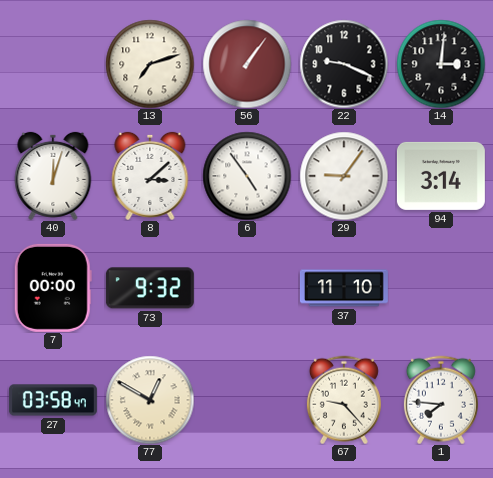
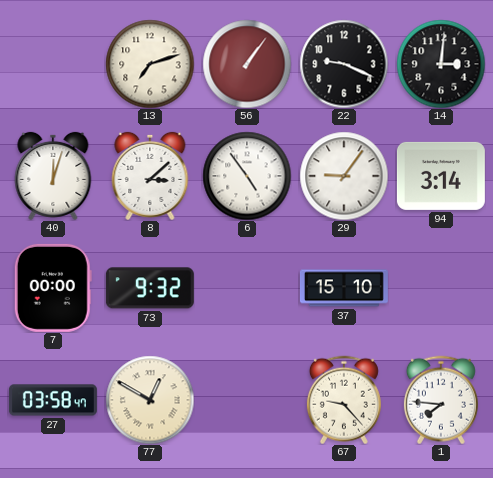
37: 11:10 -> 15:10 (344, 288)
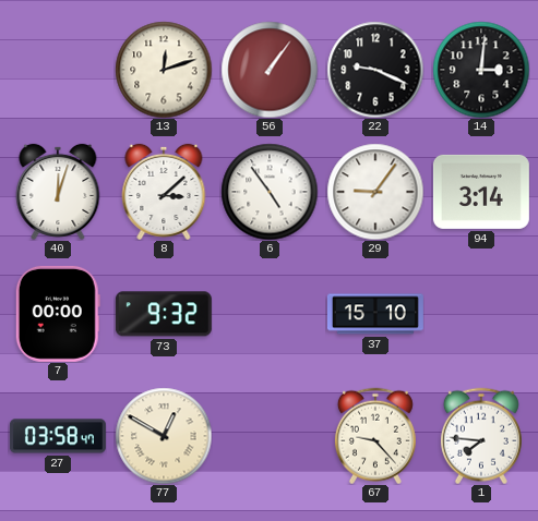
13: 7:12 -> 12:12 (164, 70)
